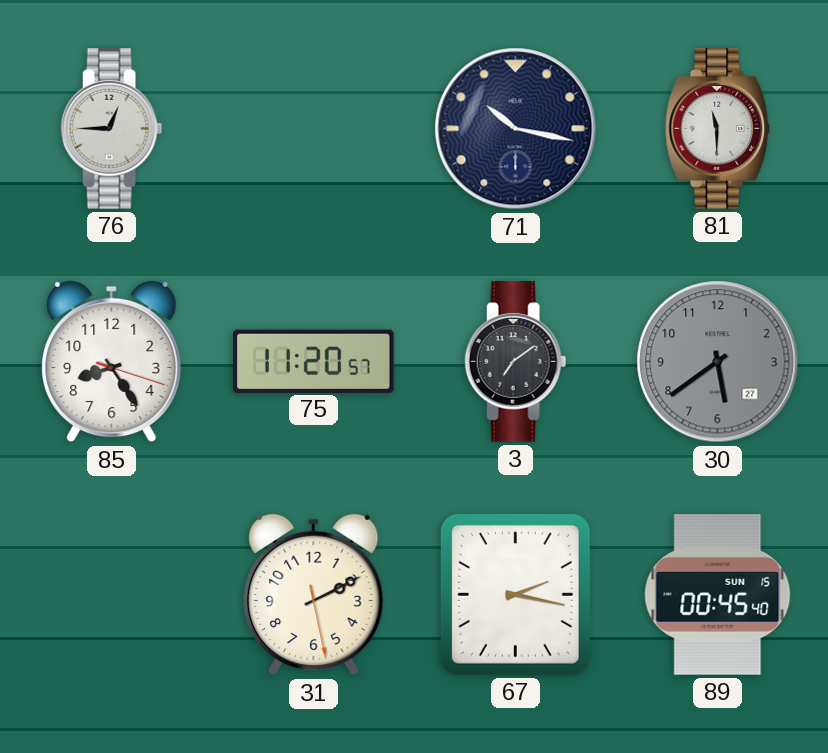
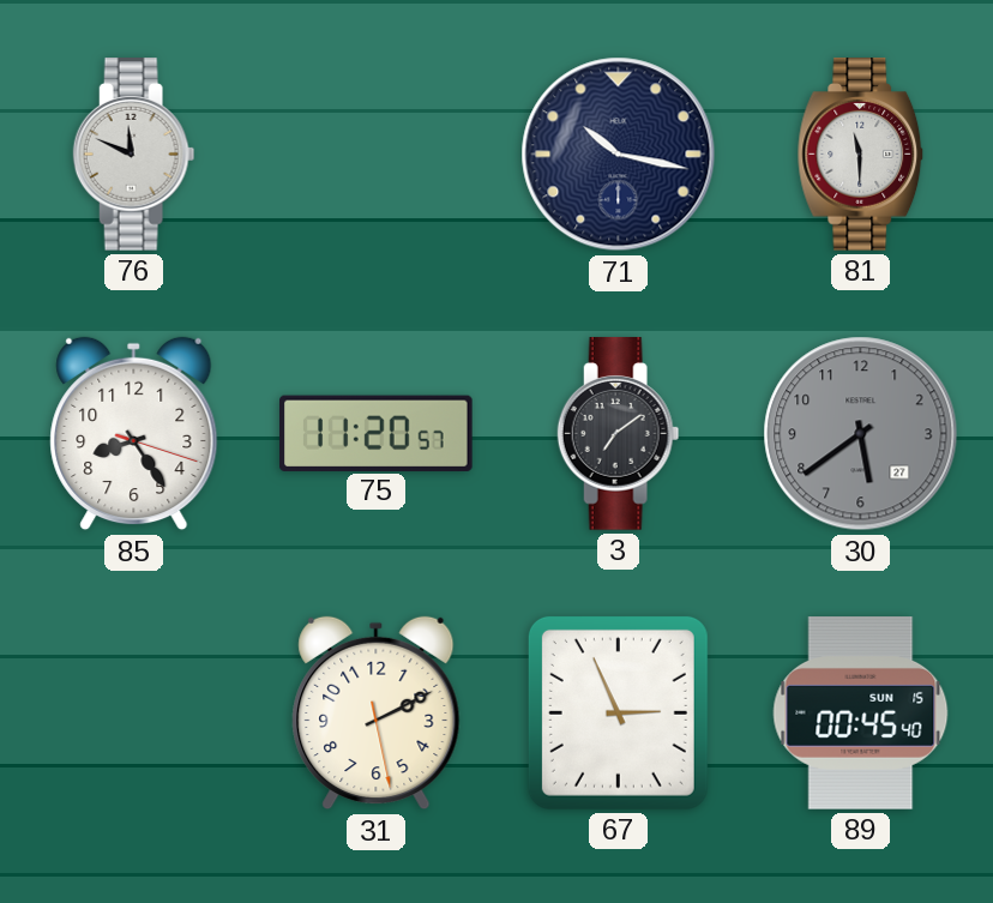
76: 12:45 -> 11:49 (134, 155)
67: 2:17 -> 2:56 (618, 712)
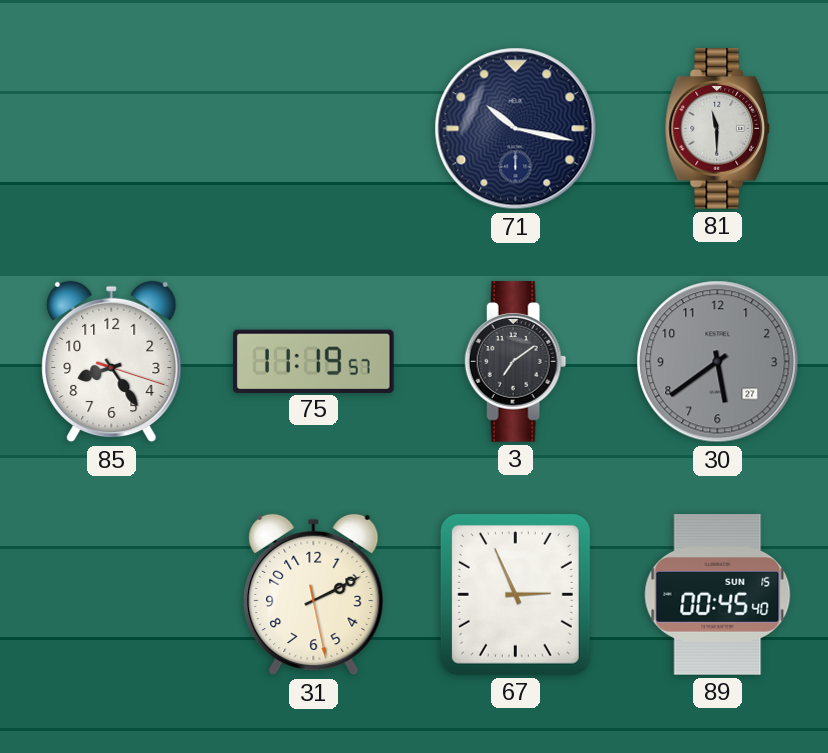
76: 11:49 -> none (134, 155)
75: 11:20 -> 11:19 (314, 361)
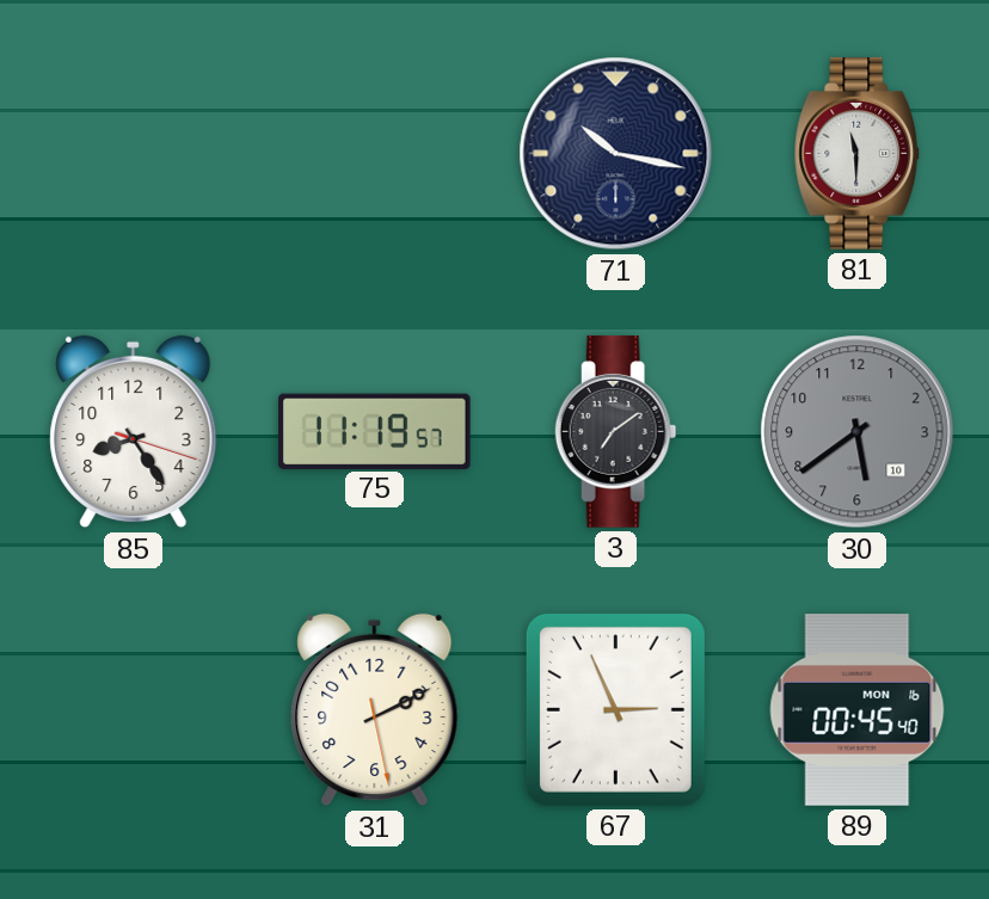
30 date: 27 -> 10 (858, 432)
89 date: SUN 15 -> MON 16 (858, 710)
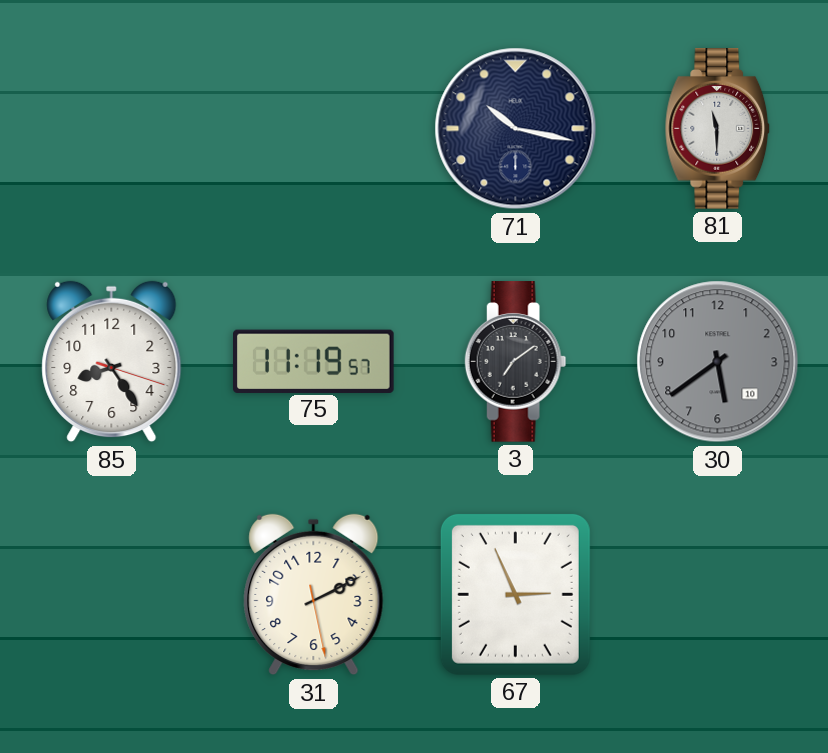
89: 00:45 -> none (858, 710)
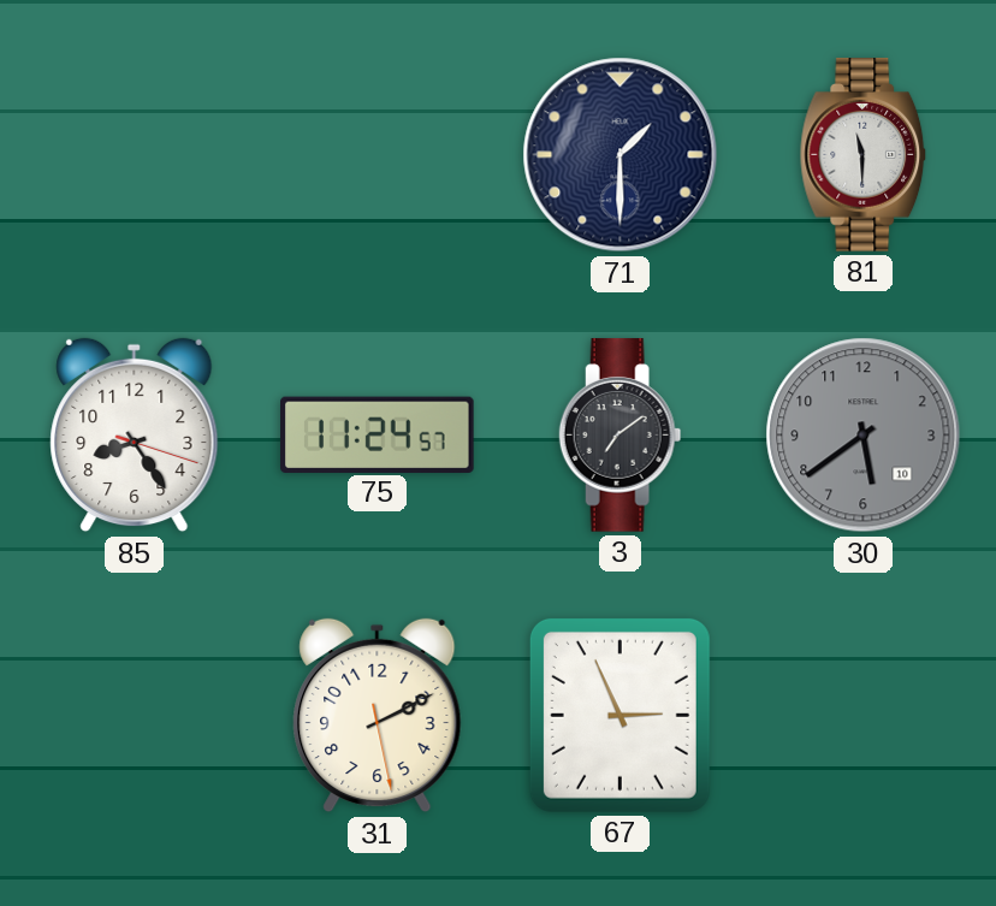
71: 10:17 -> 1:30 (621, 155)
75: 11:19 -> 11:24 (378, 434)
